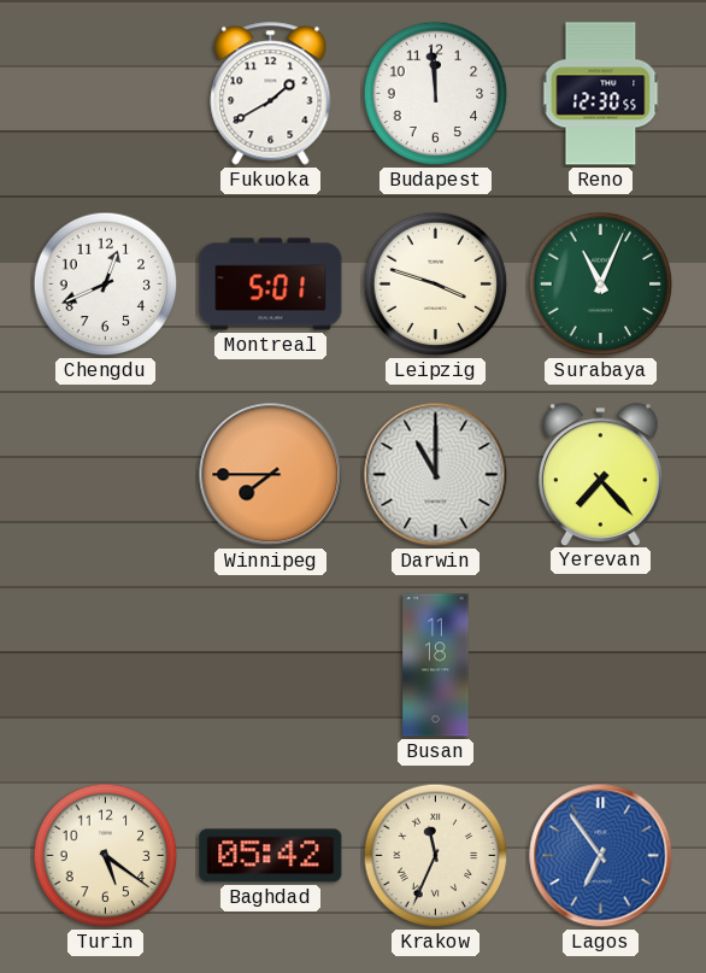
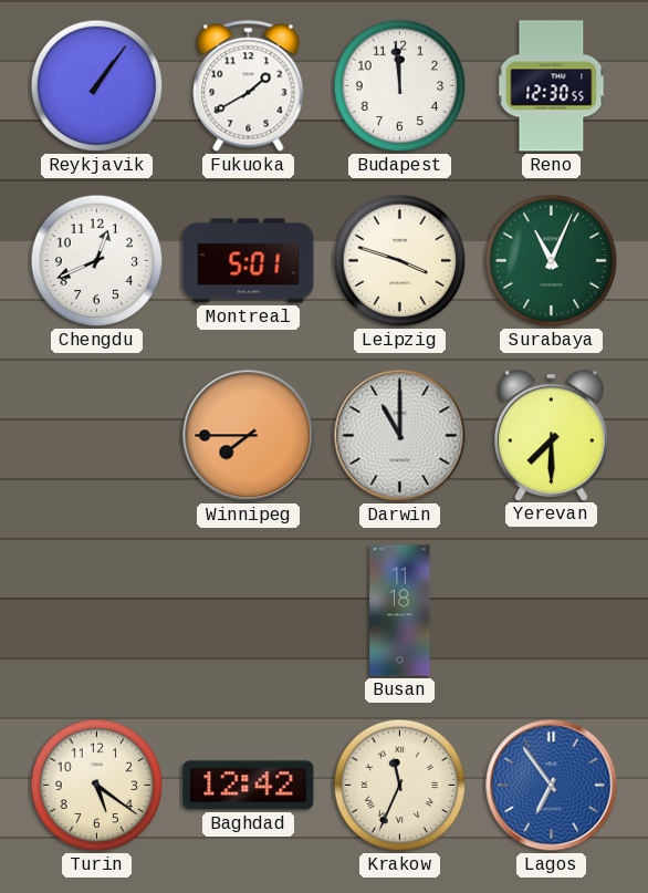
Reykjavik: none -> 1:06 (97, 86)
Yerevan: 7:23 -> 7:30 (551, 435)
Baghdad: 05:42 -> 12:42 (249, 786)
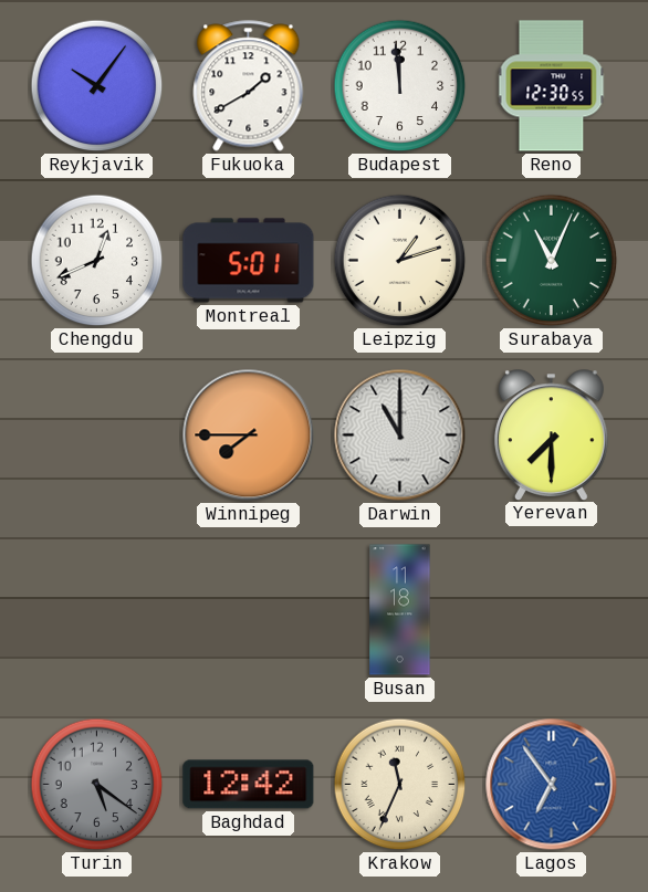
Reykjavik: 1:06 -> 10:06 (97, 86)
Leipzig: 3:48 -> 1:12 (400, 261)
Turin dial: cream -> grey (97, 785)
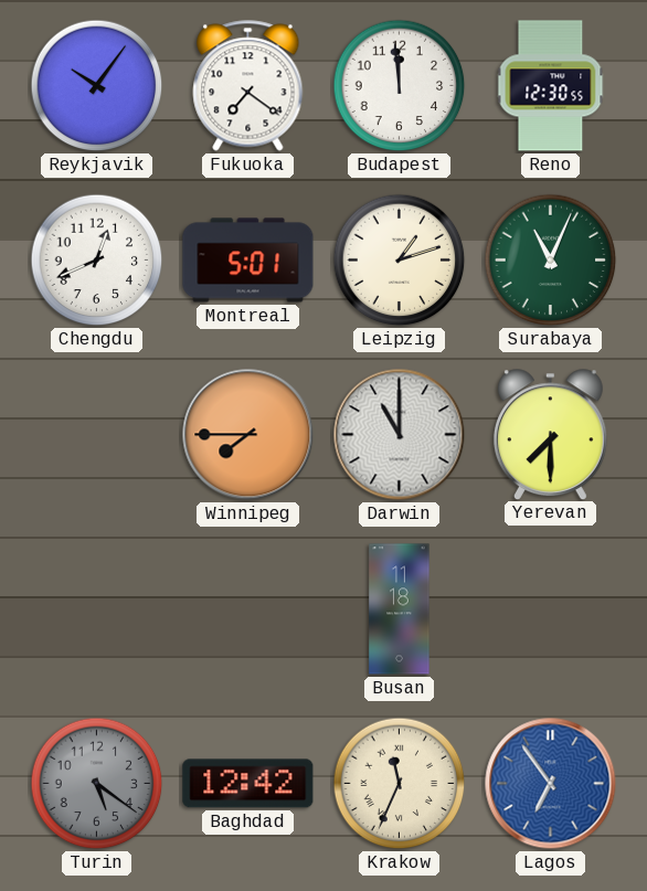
Fukuoka: 1:40 -> 7:21 (248, 86)
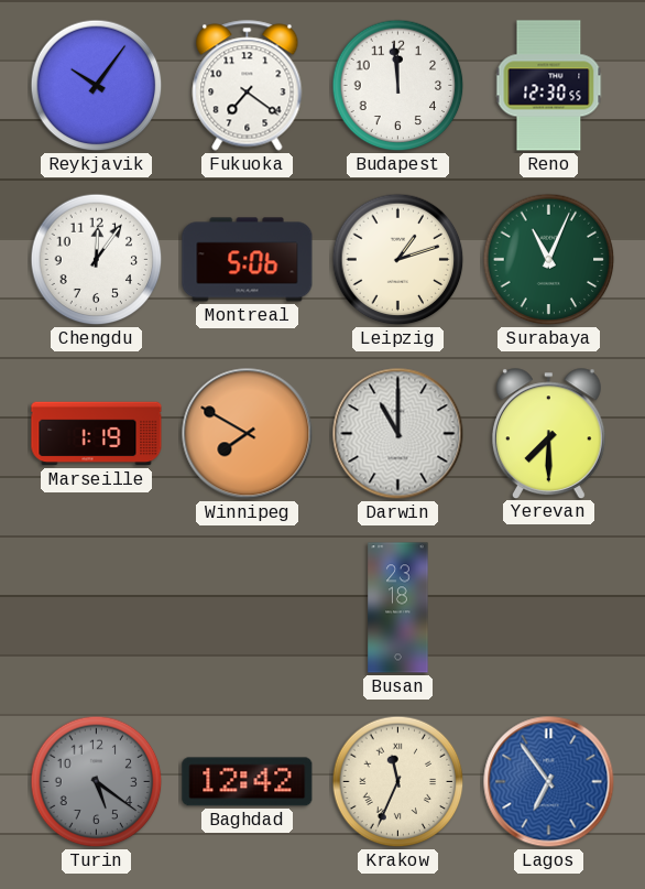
Chengdu: 12:41 -> 12:06 (97, 260)
Montreal: 5:01 -> 5:06 (248, 260)
Marseille: none -> 1:19 (97, 434)
Winnipeg: 7:45 -> 7:50 (248, 434)
Busan: 11:18 -> 23:18 (398, 608)
